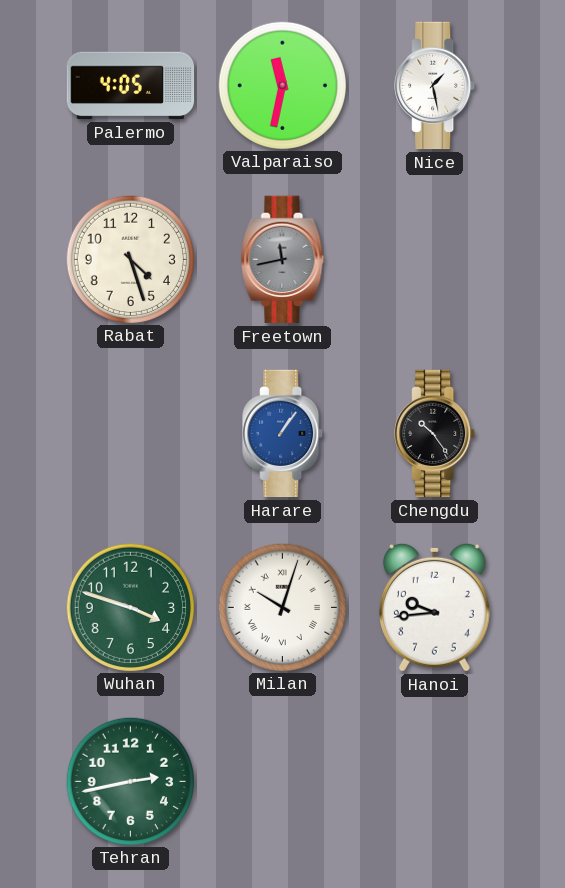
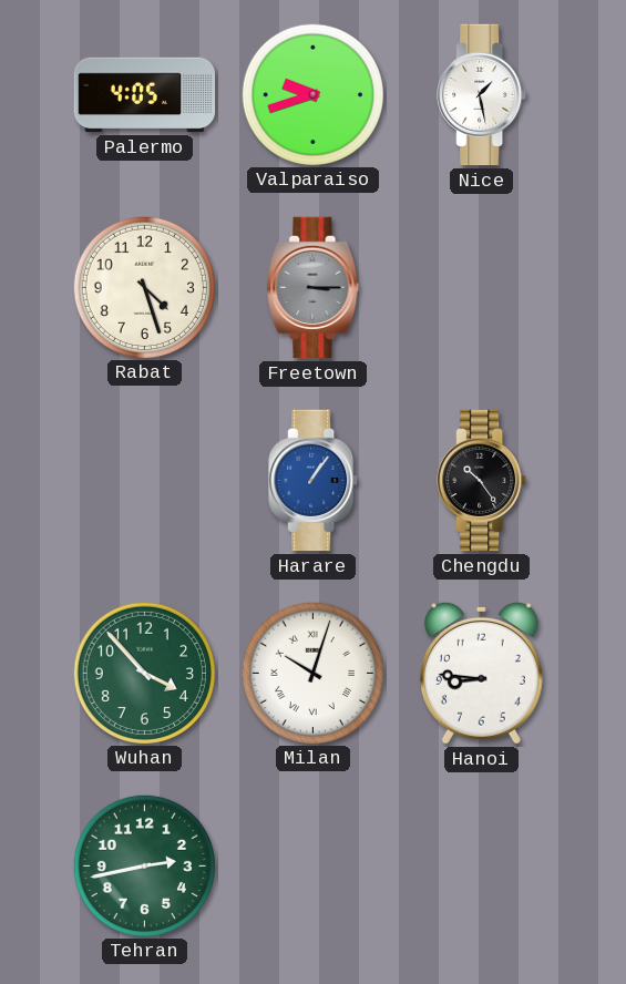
Valparaiso: 11:32 -> 9:42 (312, 94)
Freetown: 11:43 -> 3:15 (314, 288)
Wuhan: 3:48 -> 3:53 (144, 673)
Hanoi: 9:44 -> 8:46 (481, 673)
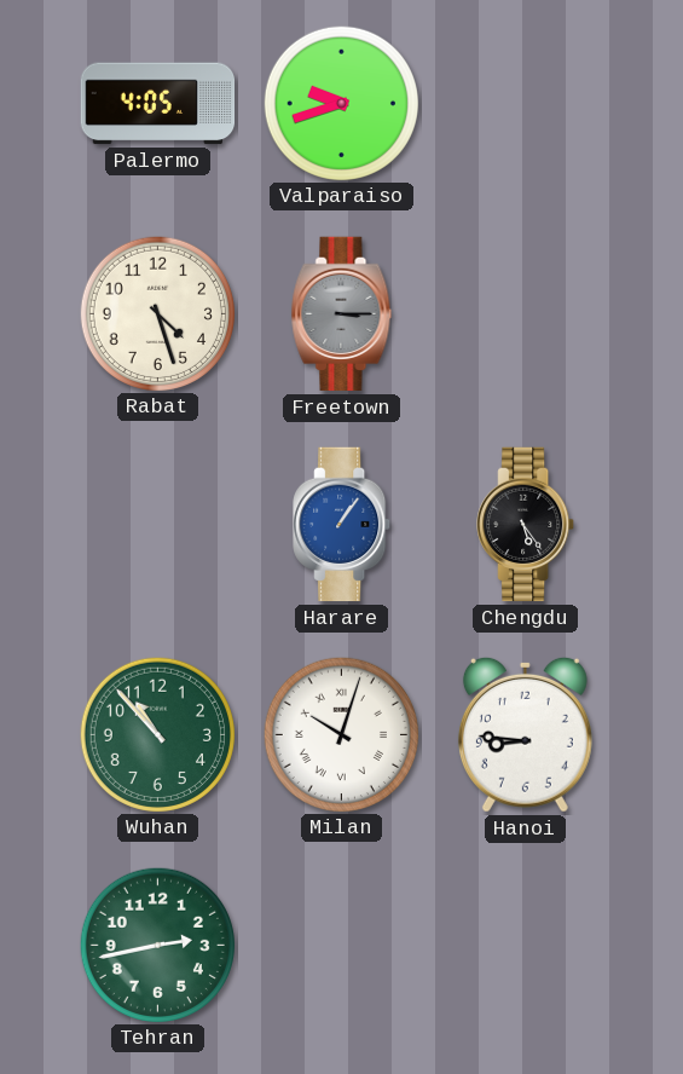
Nice: 1:28 -> none (482, 95)
Chengdu: 10:24 -> 5:24 (526, 525)
Wuhan: 3:53 -> 10:53 (157, 734)
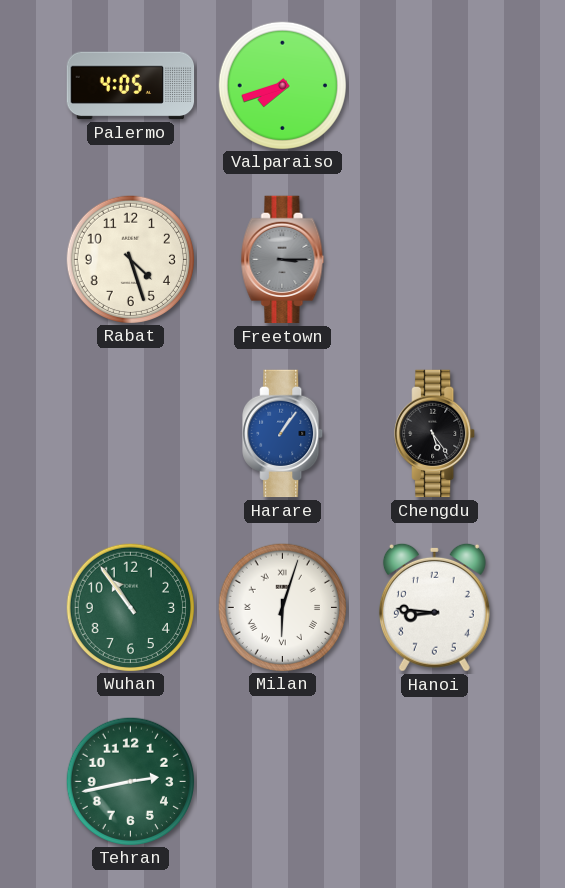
Valparaiso: 9:42 -> 7:42 (282, 85)
Wuhan: 10:53 -> 10:54 (130, 607)
Milan: 10:03 -> 6:03 (282, 607)
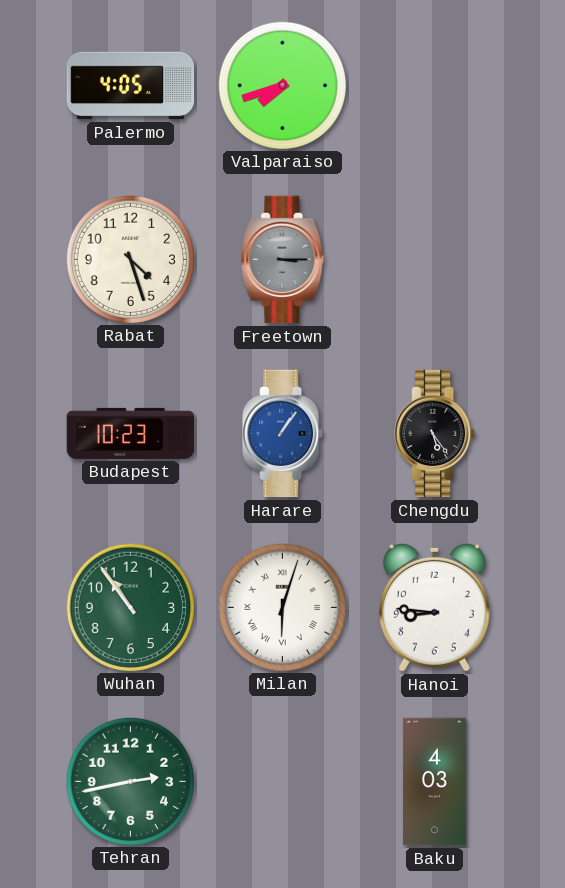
Budapest: none -> 10:23 (131, 433)
Baku: none -> 4:03 (435, 782)
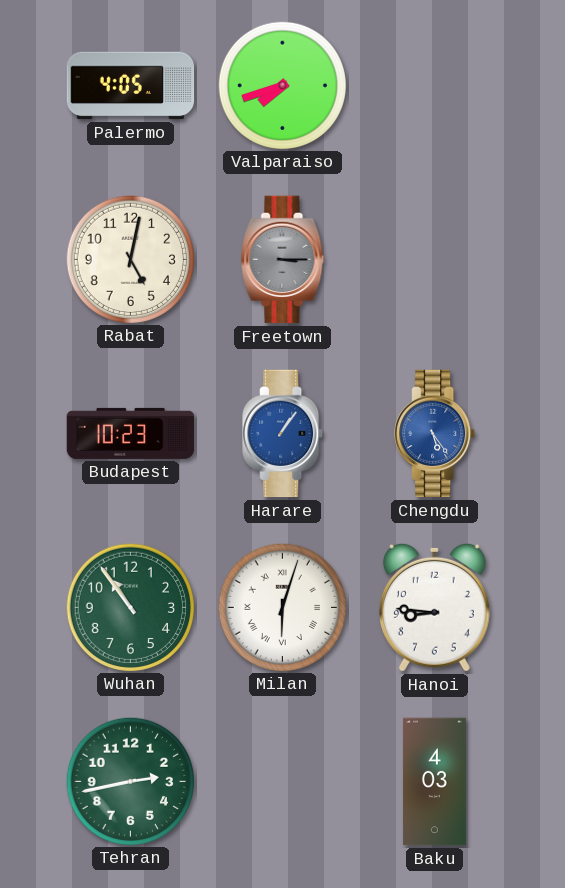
Rabat: 4:27 -> 5:02 (130, 259)
Chengdu dial: black -> blue (435, 434)
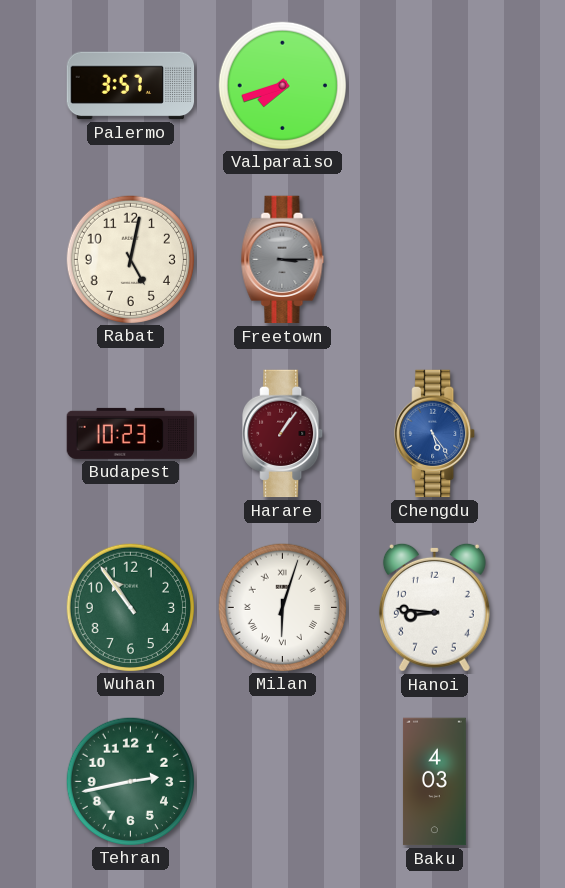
Palermo: 4:05 -> 3:57 (131, 86)
Harare dial: blue -> burgundy (283, 434)
